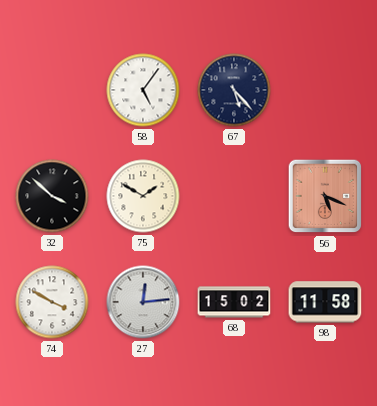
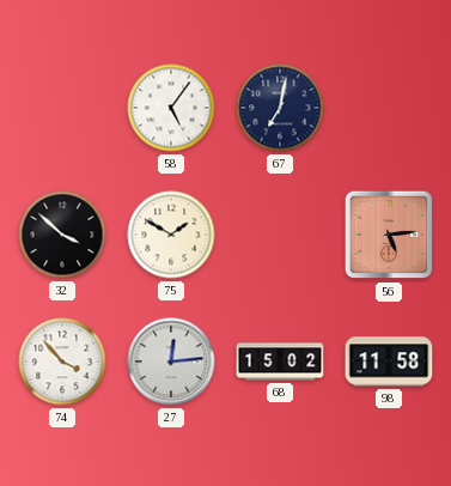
67: 5:23 -> 7:02 (280, 108)
56: 5:19 -> 5:14 (389, 235)
74: 3:50 -> 3:53 (62, 362)
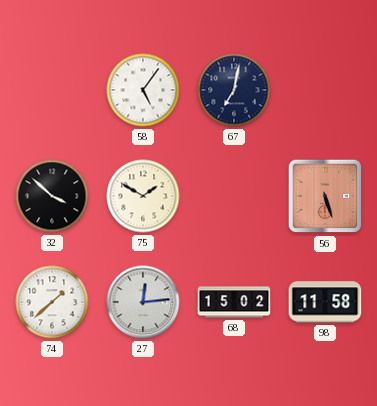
56: 5:14 -> 5:27 (325, 196)
74: 3:53 -> 1:38 (52, 302)
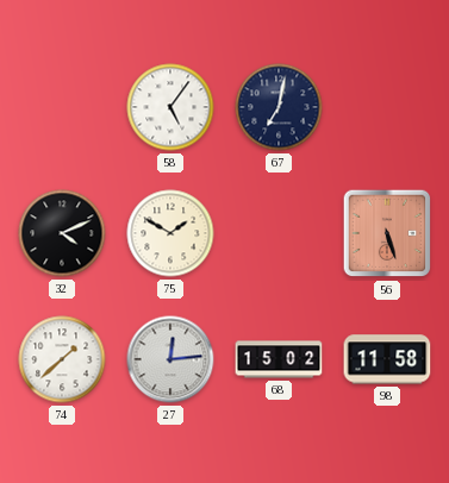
32: 3:52 -> 4:11 (62, 233)
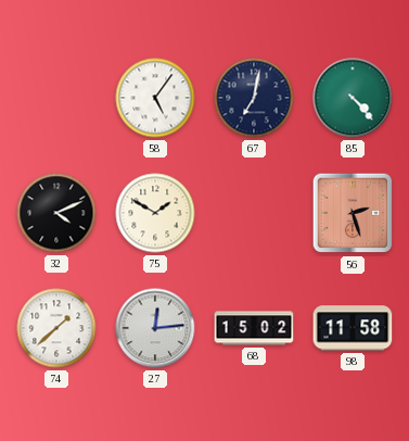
85: none -> 4:23 (353, 98)
56: 5:27 -> 2:27 (353, 213)
